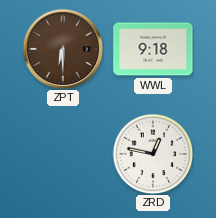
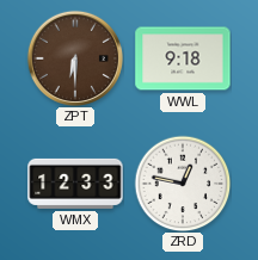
WMX: none -> 12:33 (75, 184)
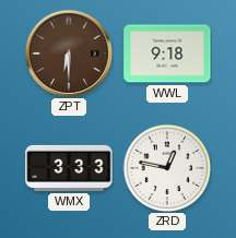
WMX: 12:33 -> 3:33 (69, 168)
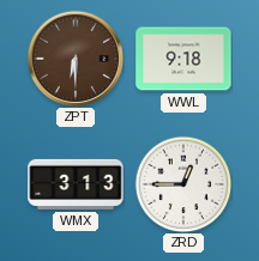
WMX: 3:33 -> 3:13 (76, 184)
ZRD: 12:47 -> 12:45 (183, 184)
